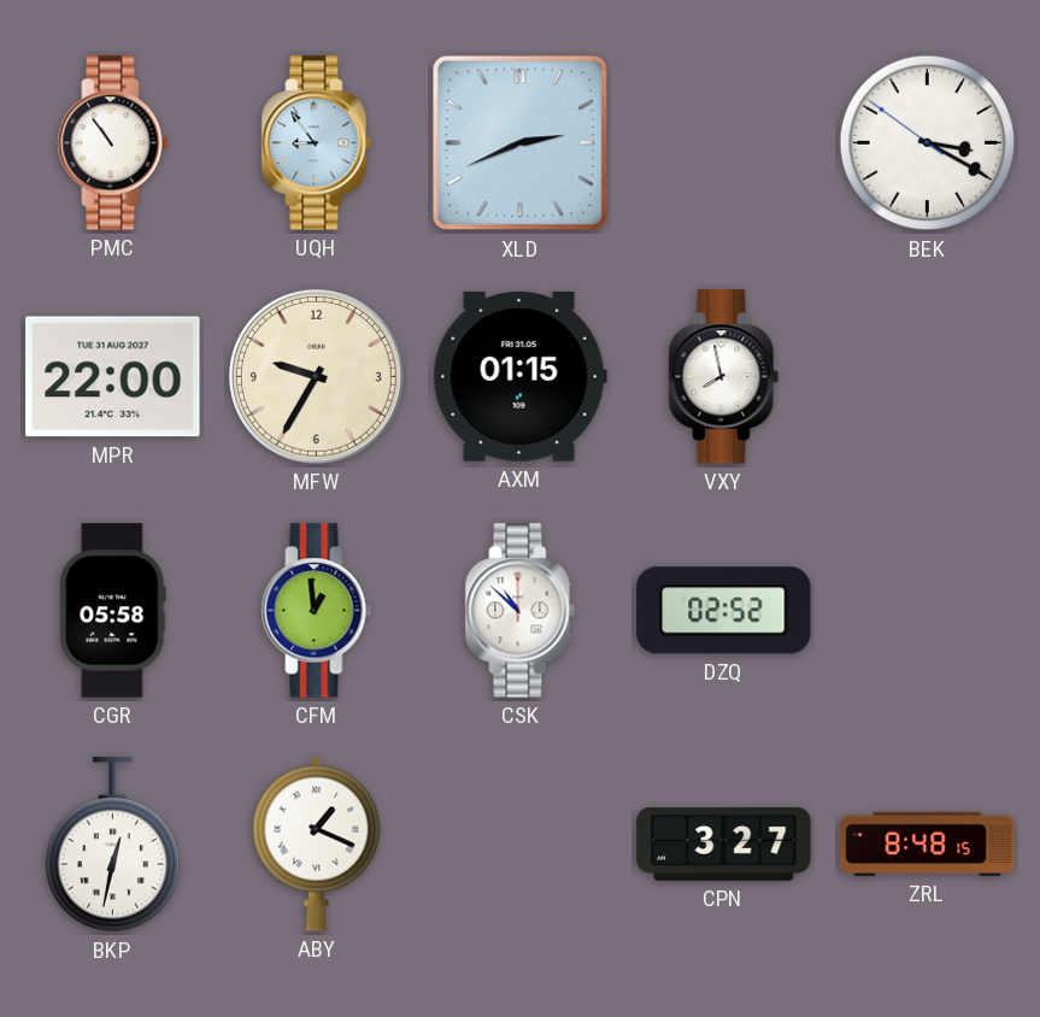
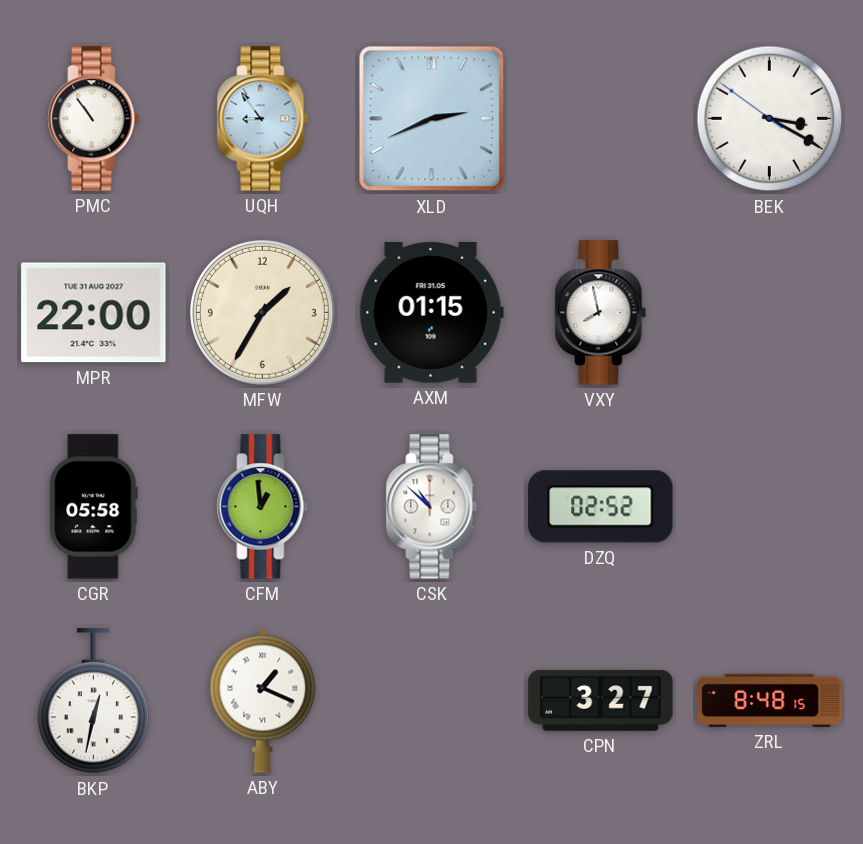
MFW: 9:35 -> 1:35 (263, 313)
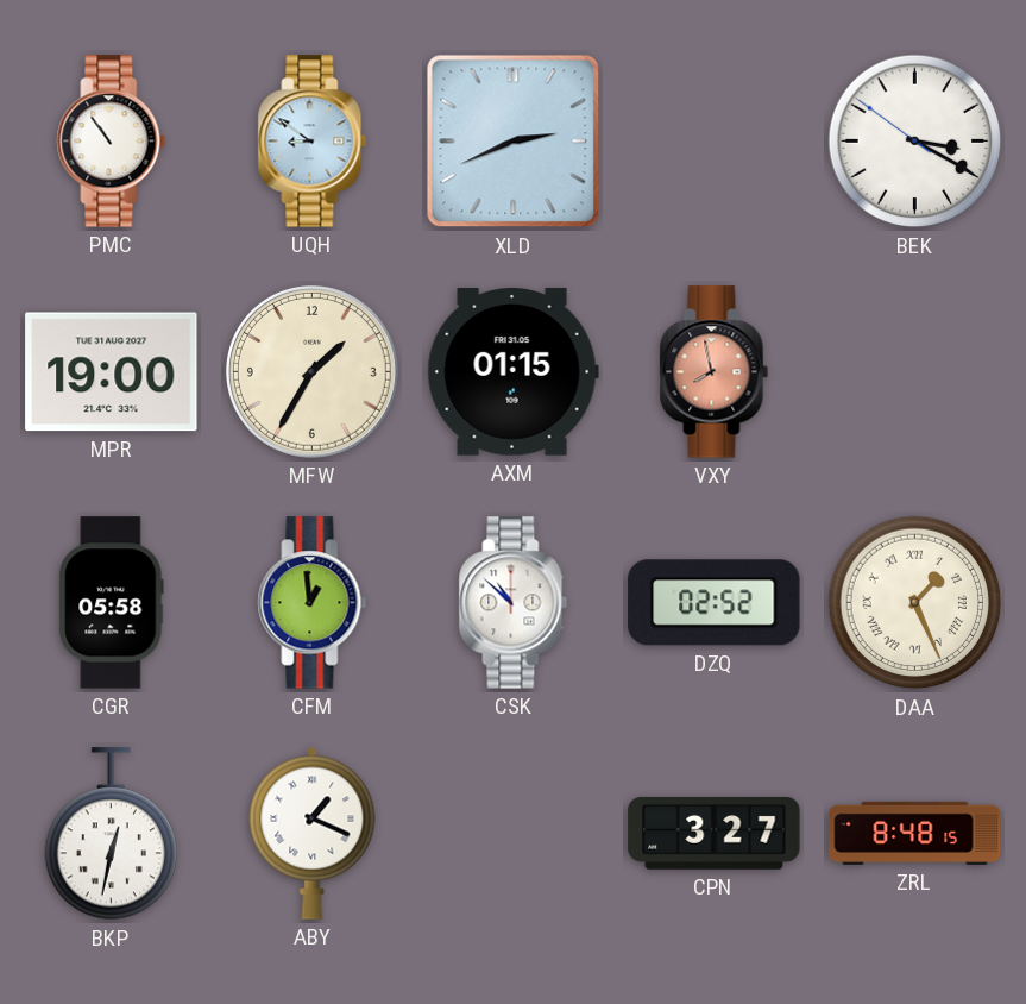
UQH: 8:54 -> 8:51 (313, 142)
MPR: 22:00 -> 19:00 (112, 372)
VXY dial: white -> salmon (715, 372)
DAA: none -> 1:26 (915, 603)
